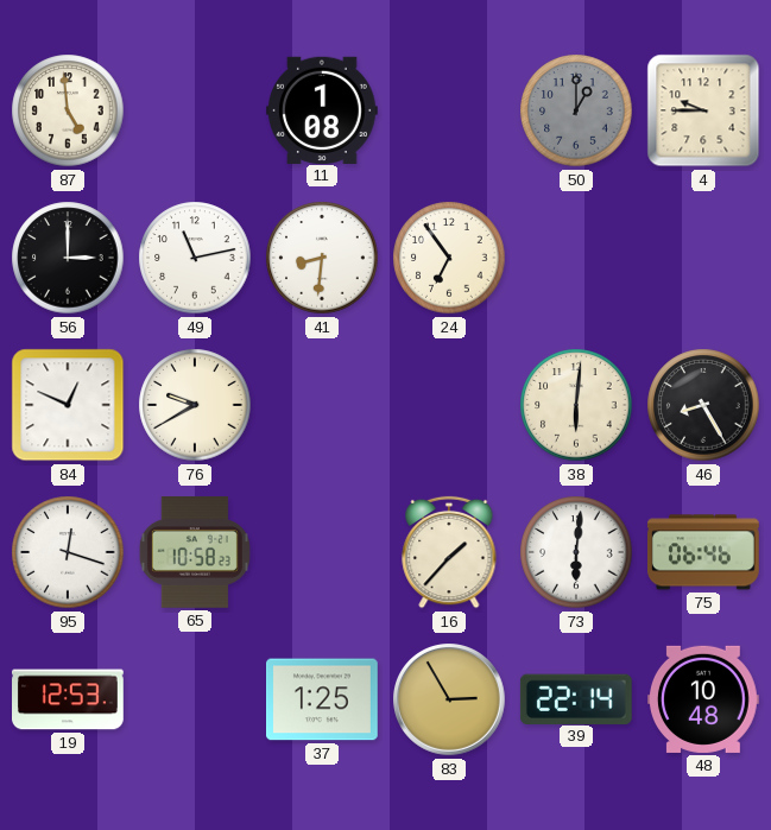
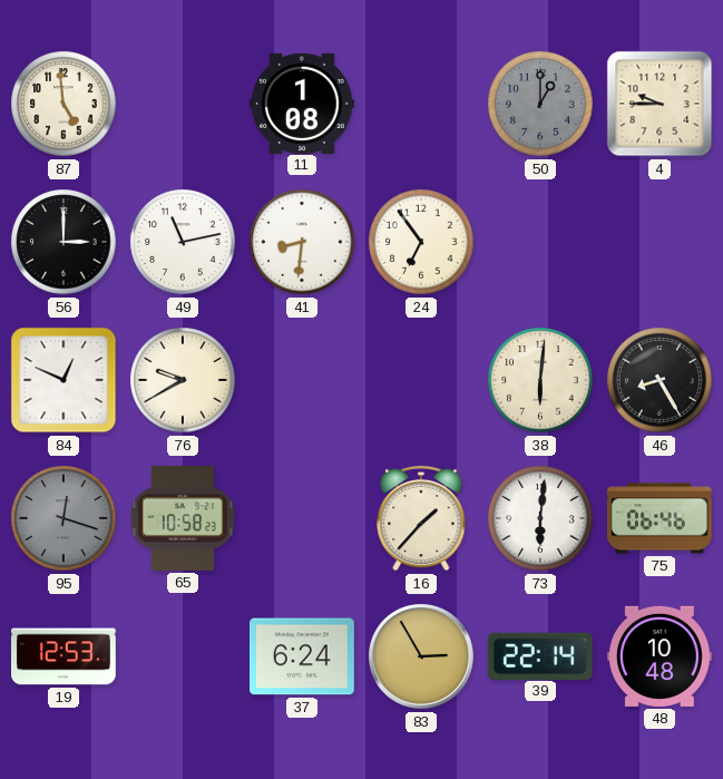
95 dial: white -> grey (63, 518)
37: 1:25 -> 6:24 (303, 656)
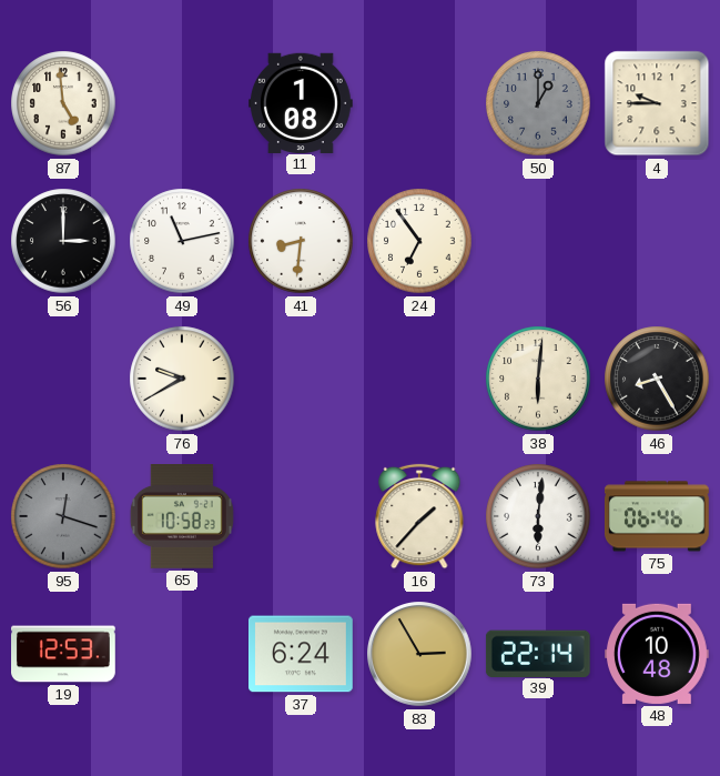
84: 12:49 -> none (63, 380)
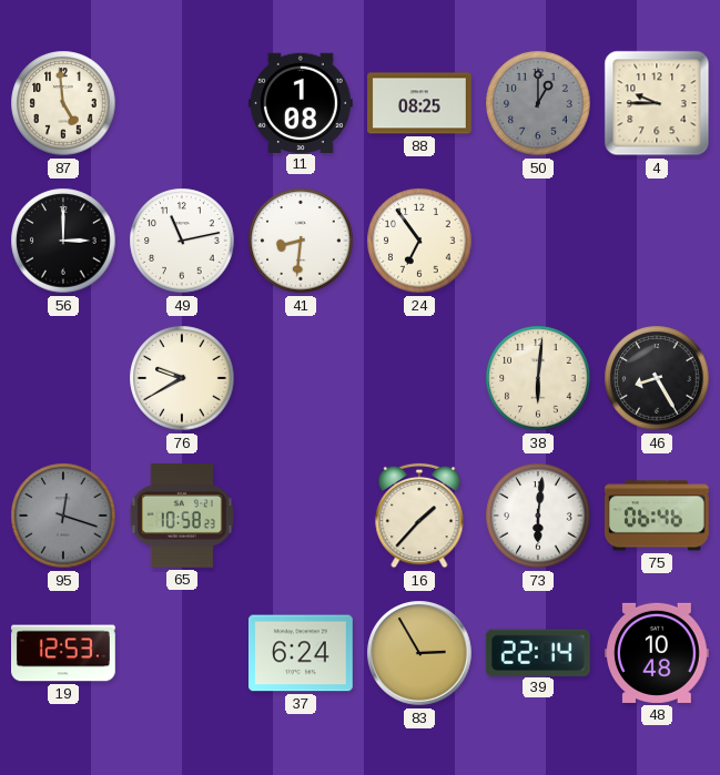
88: none -> 08:25 (420, 103)
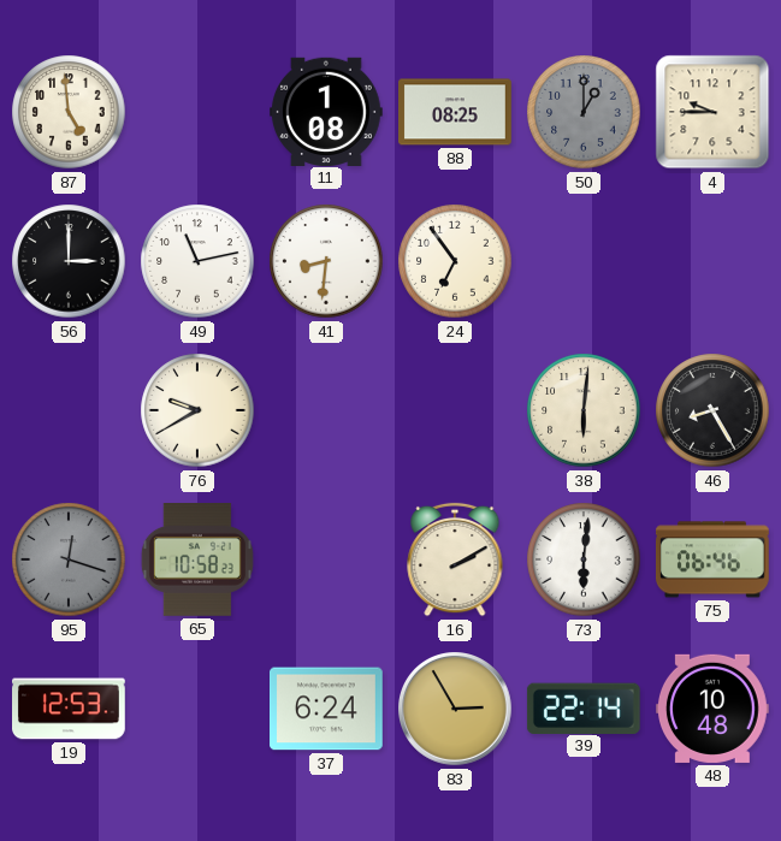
16: 1:37 -> 2:10 (455, 559)
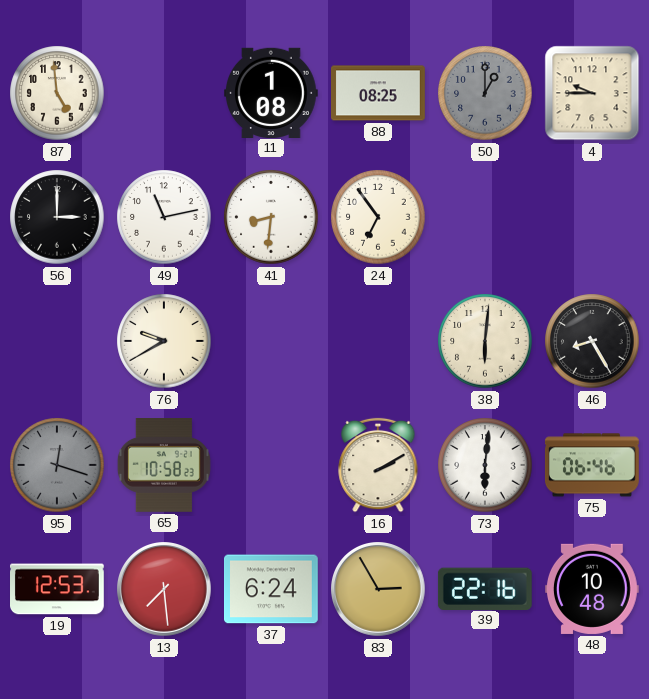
13: none -> 7:29 (164, 589)
39: 22:14 -> 22:16 (485, 588)
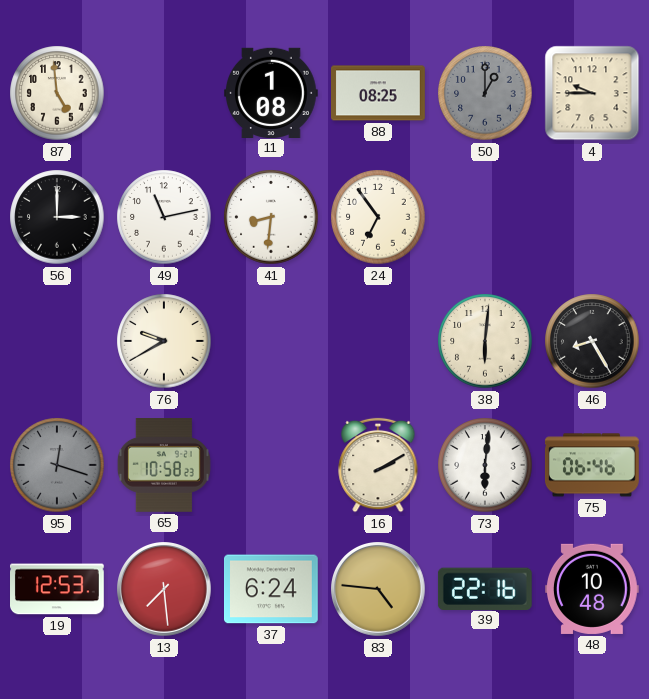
83: 2:55 -> 4:46 (378, 589)
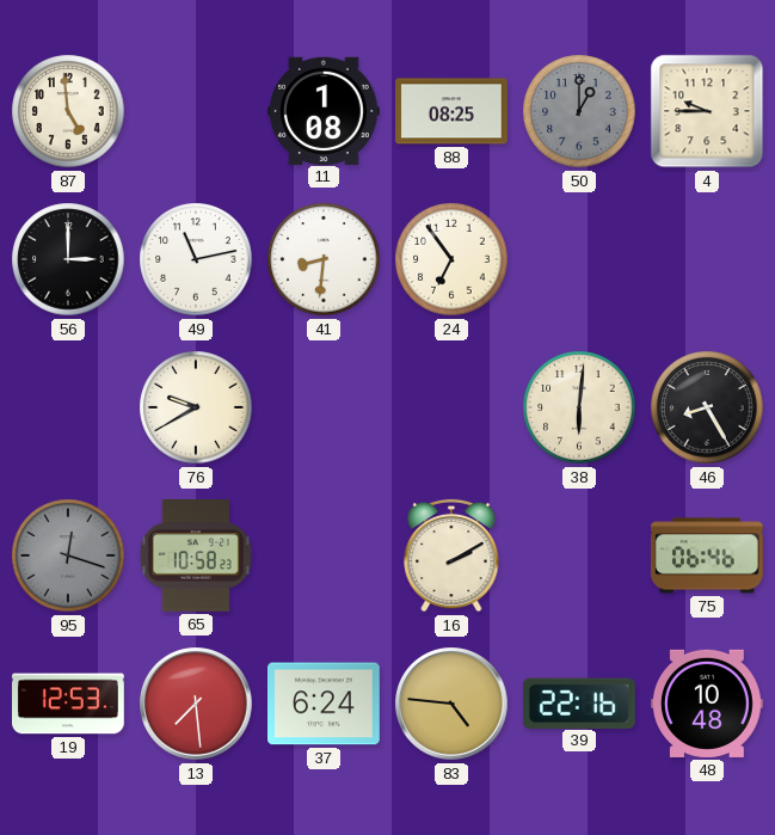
73: 6:01 -> none (485, 465)
